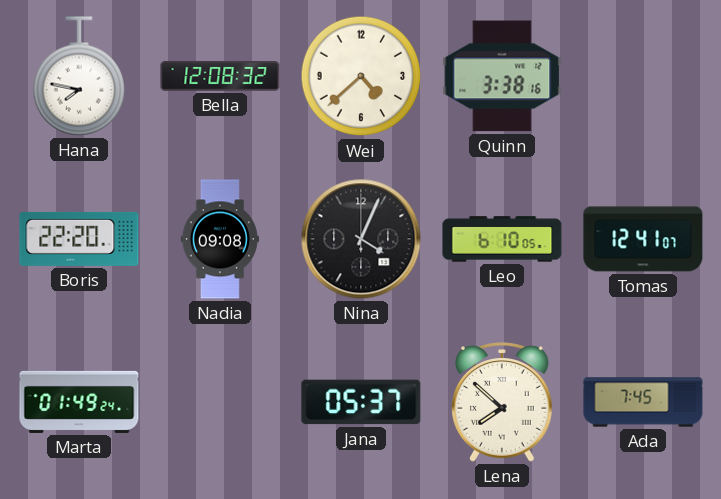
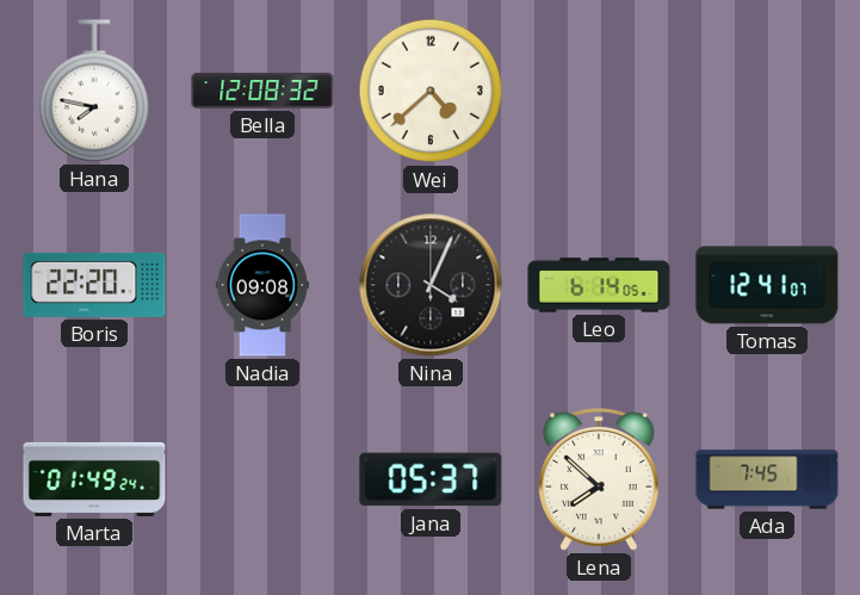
Quinn: 3:38 -> none (502, 76)
Leo: 6:10 -> 6:14 (599, 285)
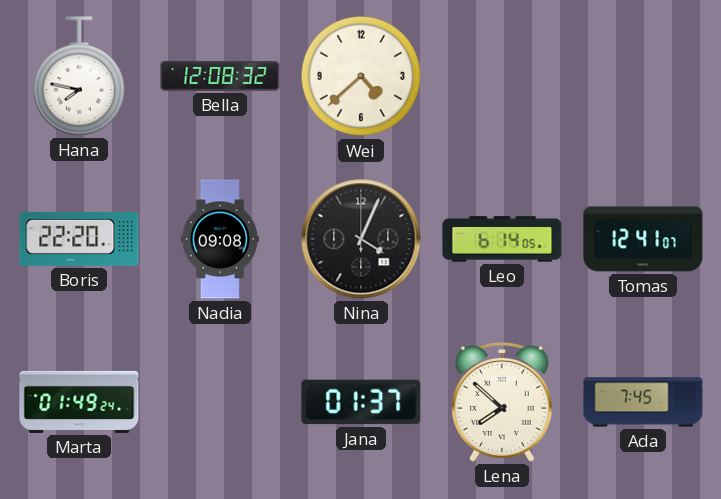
Jana: 05:37 -> 01:37 (361, 402)
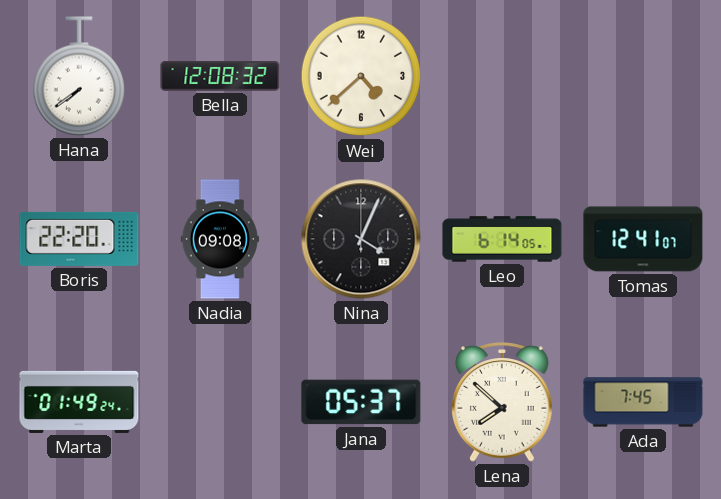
Hana: 7:47 -> 7:39 (78, 76)
Jana: 01:37 -> 05:37 (361, 402)
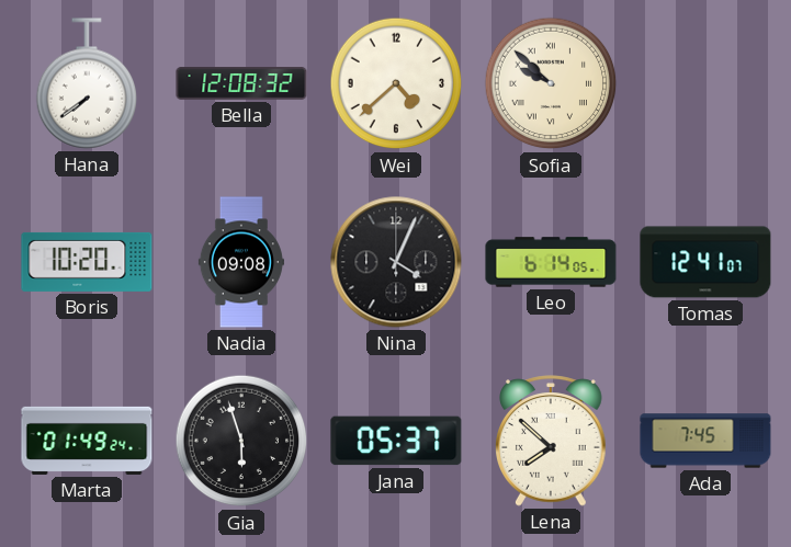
Sofia: none -> 9:52 (551, 83)
Boris: 22:20 -> 10:20 (87, 262)
Gia: none -> 5:57 (241, 441)
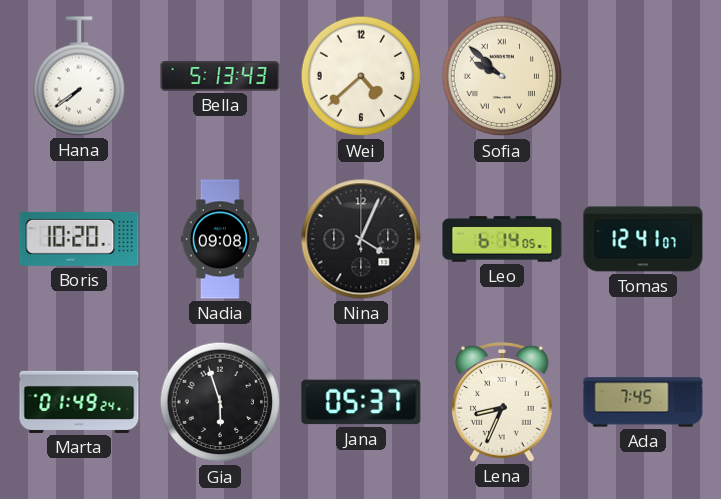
Bella: 12:08 -> 5:13 (220, 76)
Lena: 7:52 -> 8:34 (502, 402)
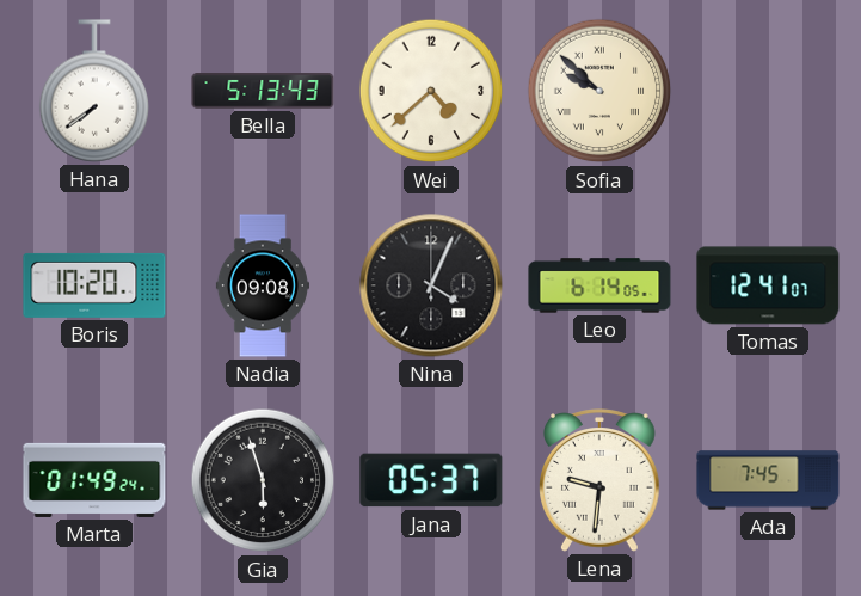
Lena: 8:34 -> 9:31 (599, 480)
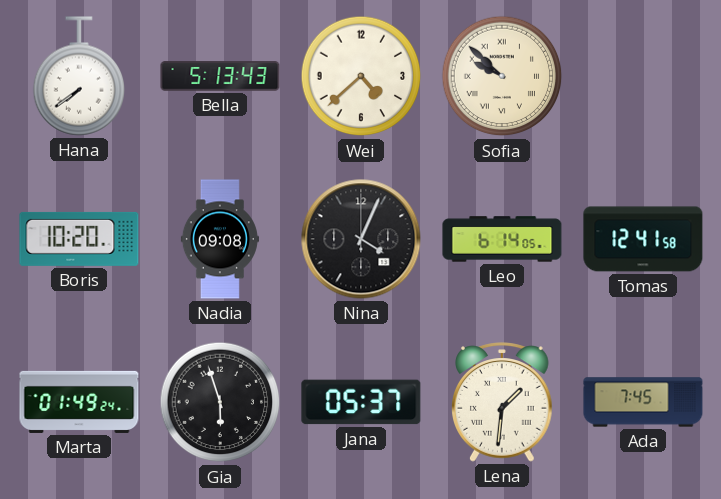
Tomas: 12:41:07 -> 12:41:58 (643, 239)
Lena: 9:31 -> 1:31 (502, 402)
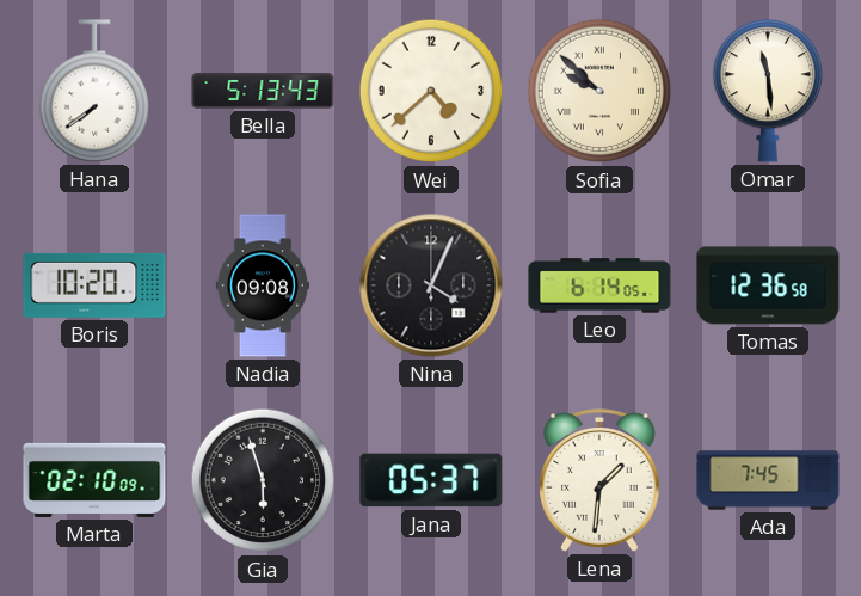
Omar: none -> 11:29 (767, 92)
Tomas: 12:41 -> 12:36 (768, 285)
Marta: 01:49 -> 02:10 (94, 480)
